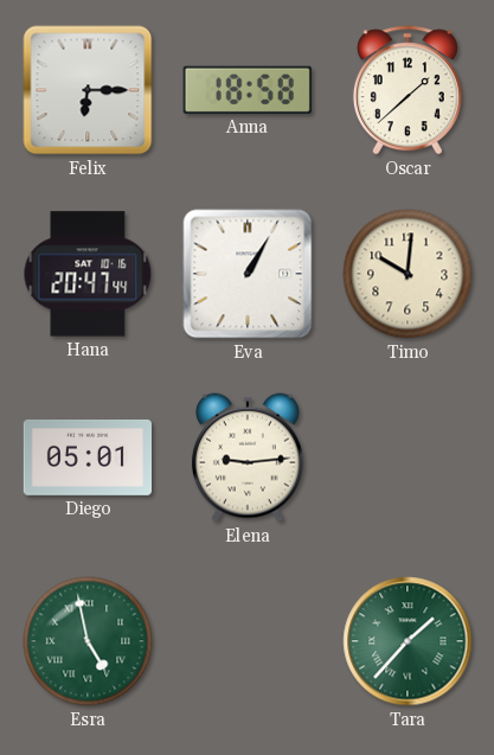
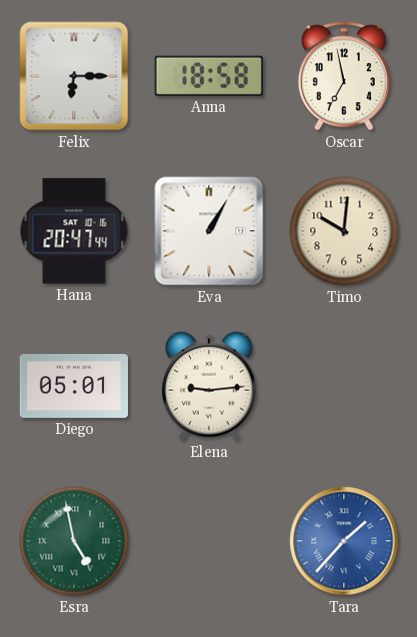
Oscar: 1:38 -> 6:58 (344, 76)
Tara dial: green -> blue (344, 541)
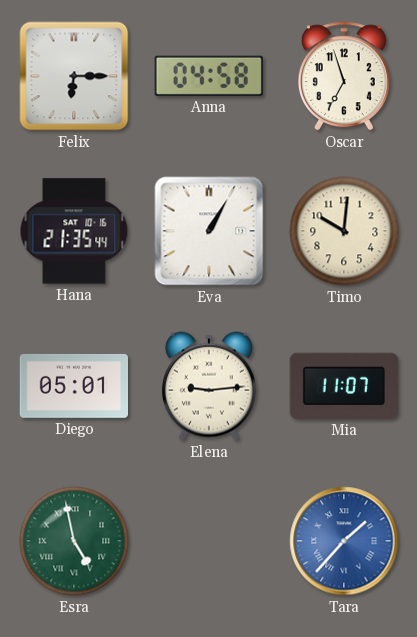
Anna: 18:58 -> 04:58 (209, 76)
Oscar: 6:58 -> 6:57 (344, 76)
Hana: 20:47 -> 21:35 (74, 231)
Mia: none -> 11:07 (344, 386)
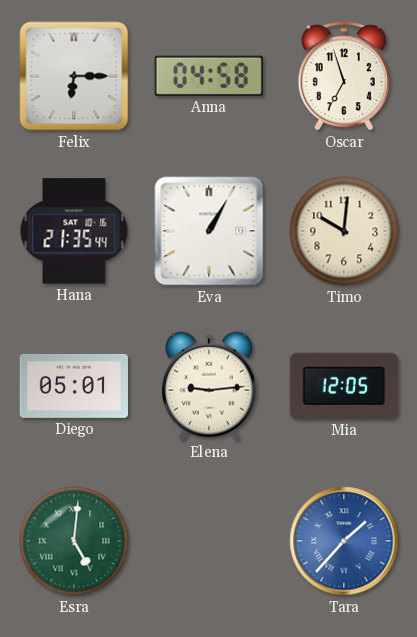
Mia: 11:07 -> 12:05 (344, 386)
Esra: 4:58 -> 5:01 (74, 541)
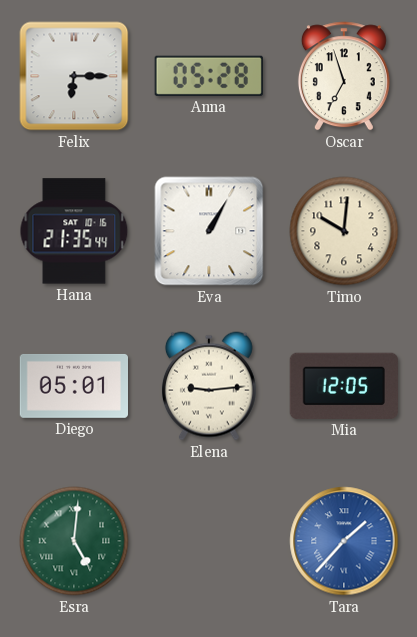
Anna: 04:58 -> 05:28 (209, 76)
